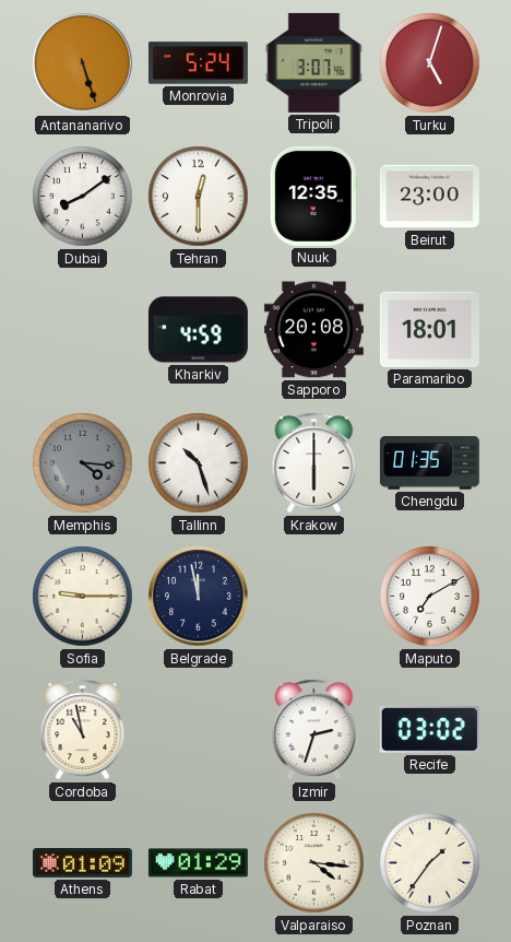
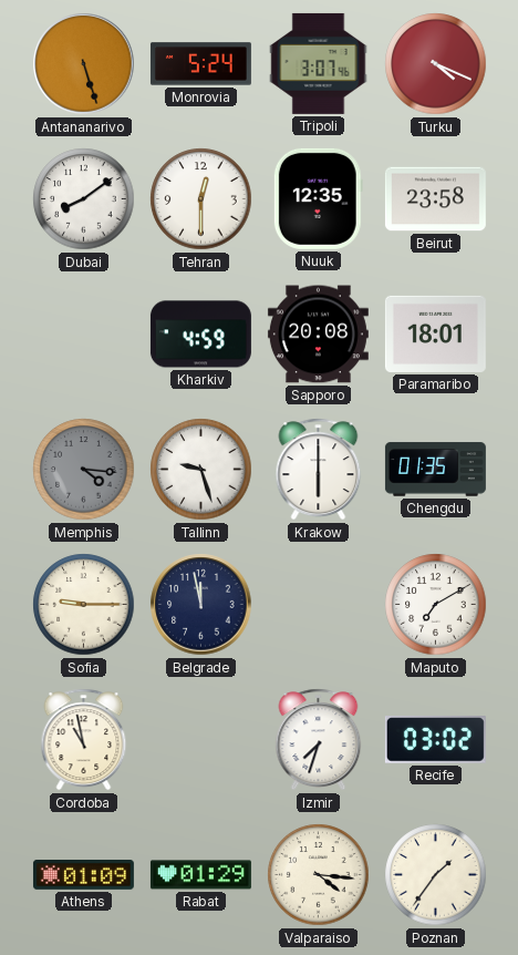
Turku: 5:03 -> 4:19 (436, 64)
Beirut: 23:00 -> 23:58 (435, 199)
Tallinn: 10:27 -> 9:27 (201, 470)
Izmir: 2:33 -> 7:33 (319, 740)
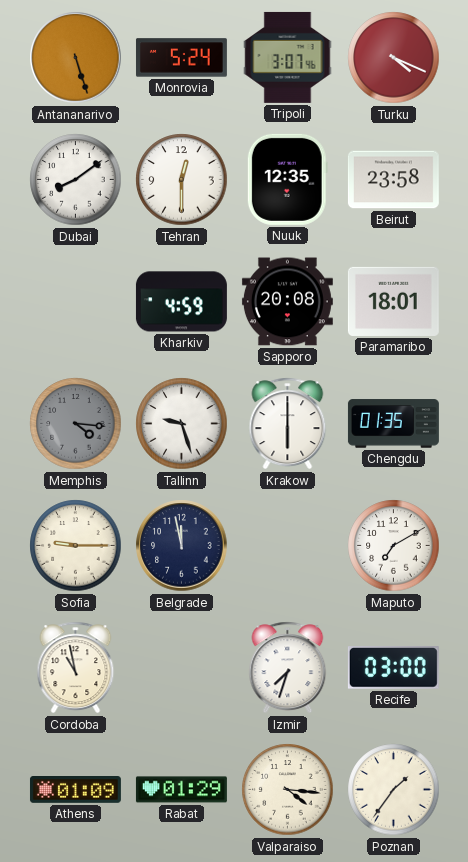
Recife: 03:02 -> 03:00 (393, 668)
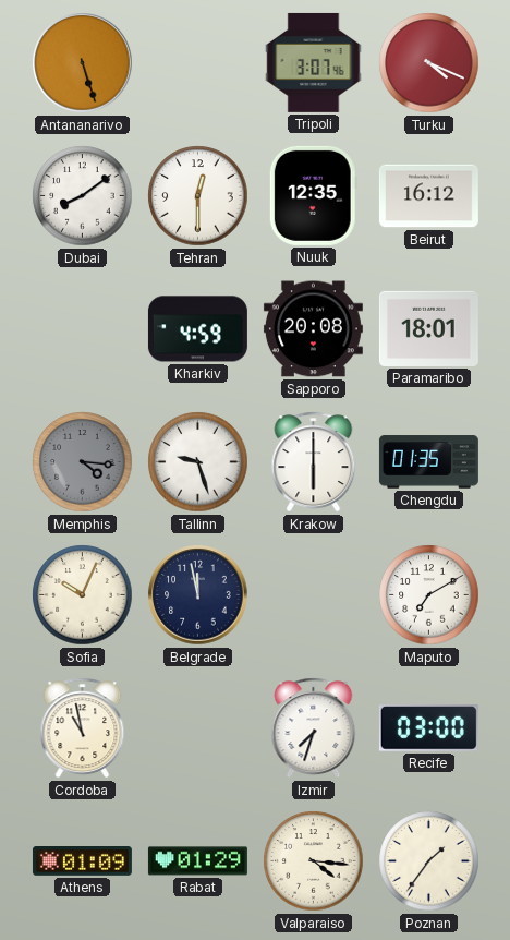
Monrovia: 5:24 -> none (181, 58)
Beirut: 23:58 -> 16:12 (428, 196)
Sofia: 9:15 -> 10:04 (83, 595)
